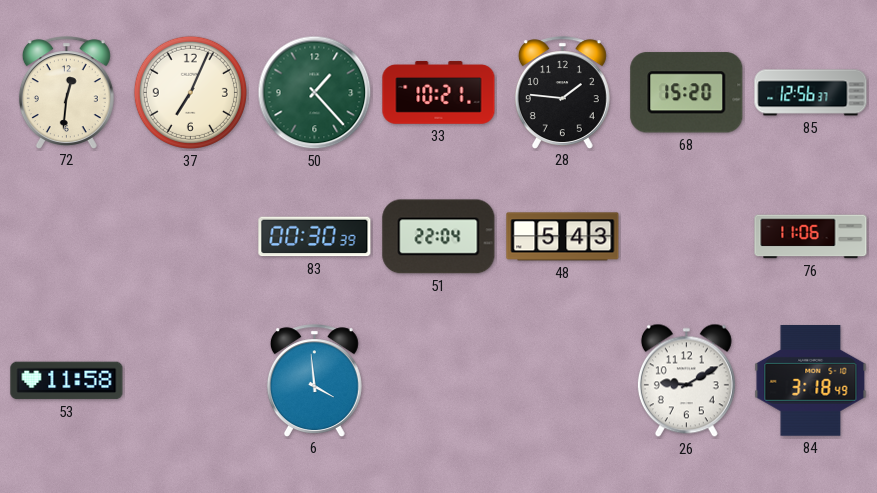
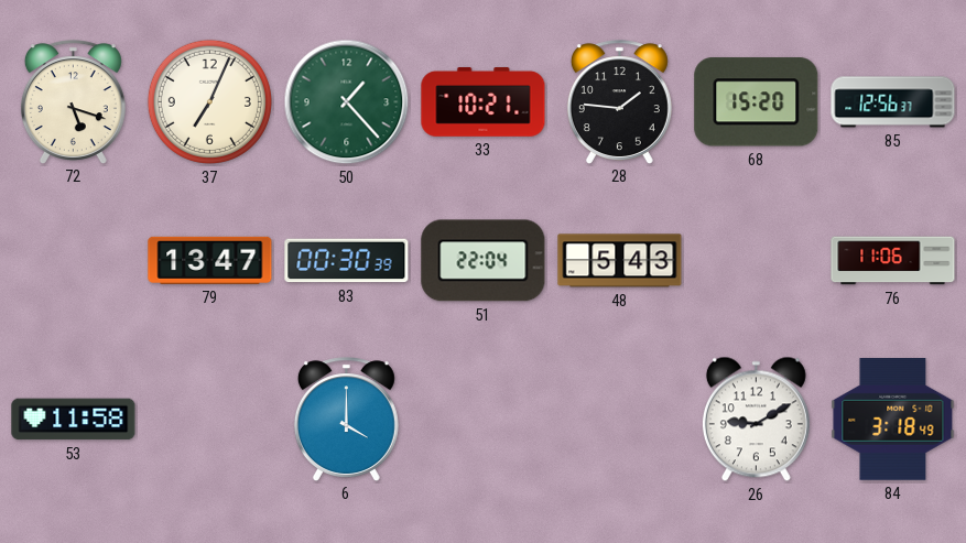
72: 12:31 -> 5:18 (73, 101)
79: none -> 13:47 (210, 260)
6: 3:59 -> 4:00 (346, 419)
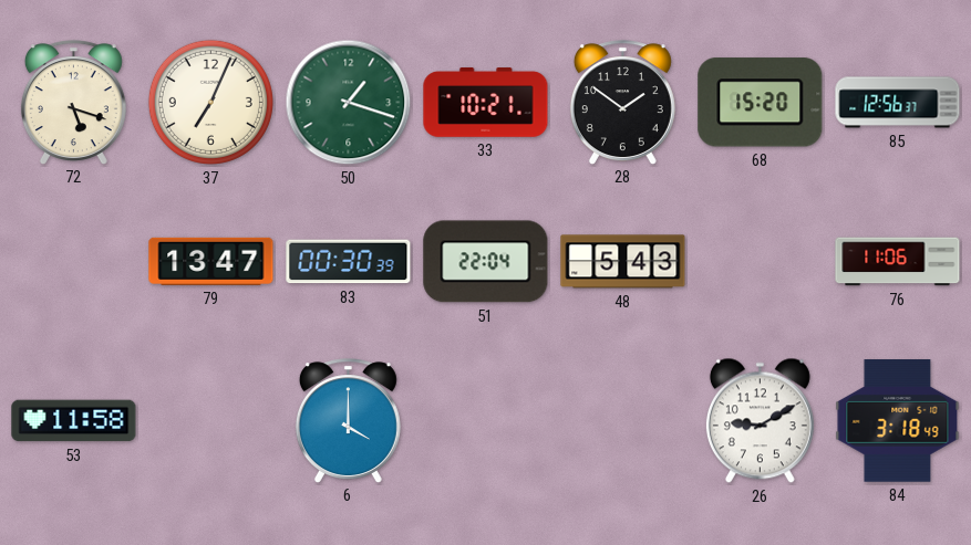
50: 1:23 -> 1:18 (349, 103)
28: 1:46 -> 1:51 (622, 102)
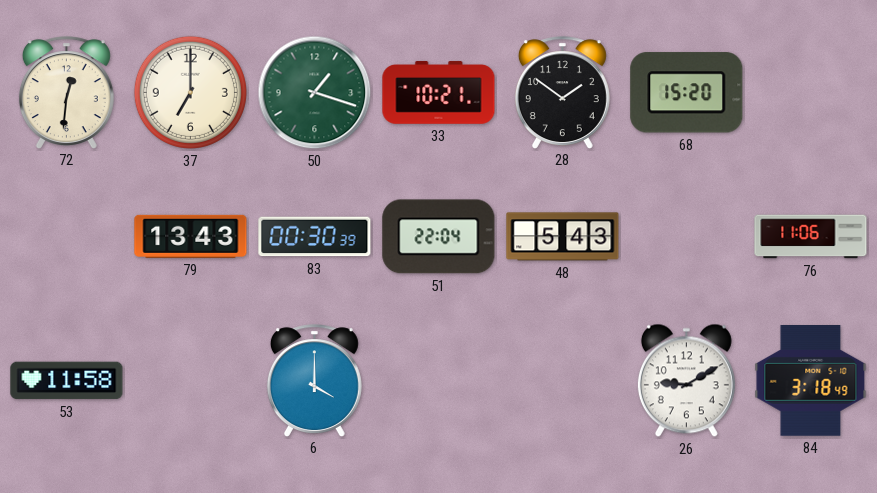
72: 5:18 -> 12:31 (66, 92)
37: 7:04 -> 7:00 (190, 92)
85: 12:56 -> none (898, 103)
79: 13:47 -> 13:43 (191, 236)
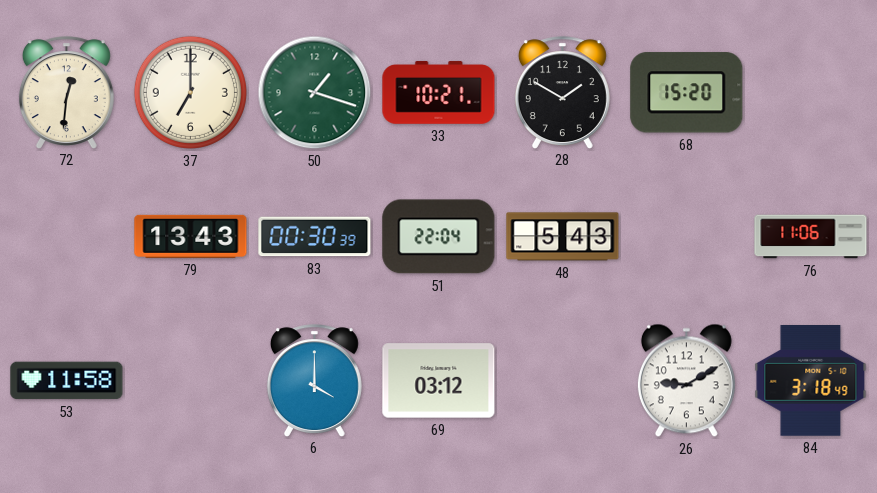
28: 1:51 -> 1:50 (562, 92)
69: none -> 03:12 (439, 381)
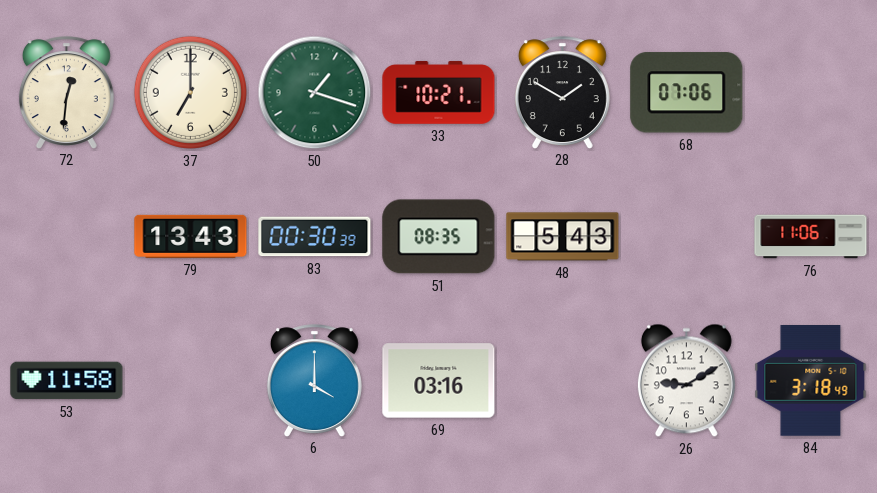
68: 15:20 -> 07:06 (687, 93)
51: 22:04 -> 08:35 (439, 237)
69: 03:12 -> 03:16 (439, 381)
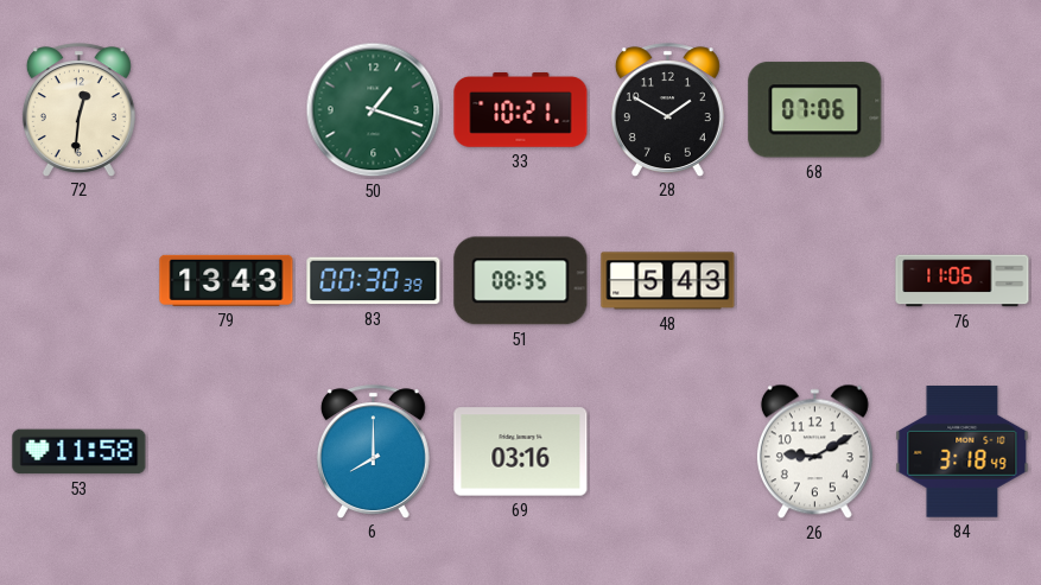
37: 7:00 -> none (190, 92)
6: 4:00 -> 8:00 (373, 451)
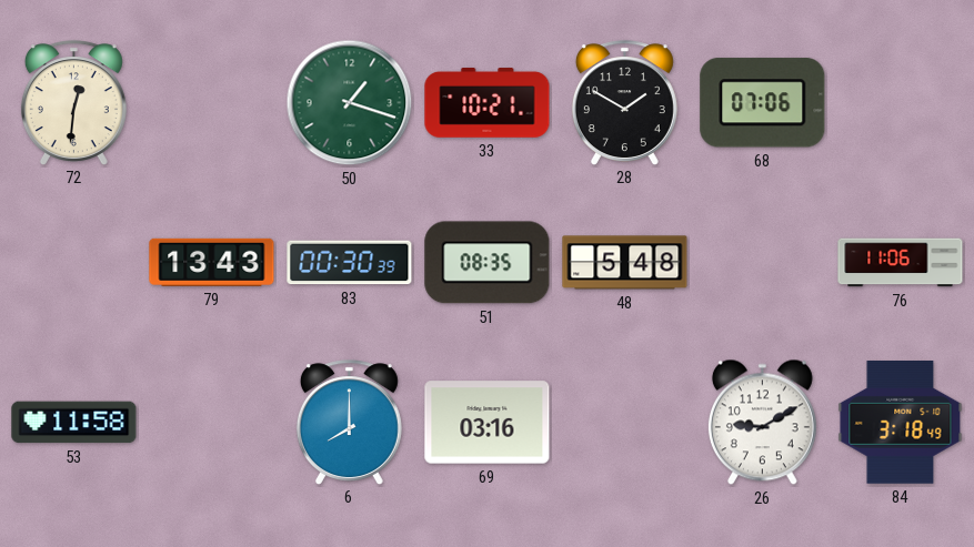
48: 5:43 -> 5:48 (625, 263)
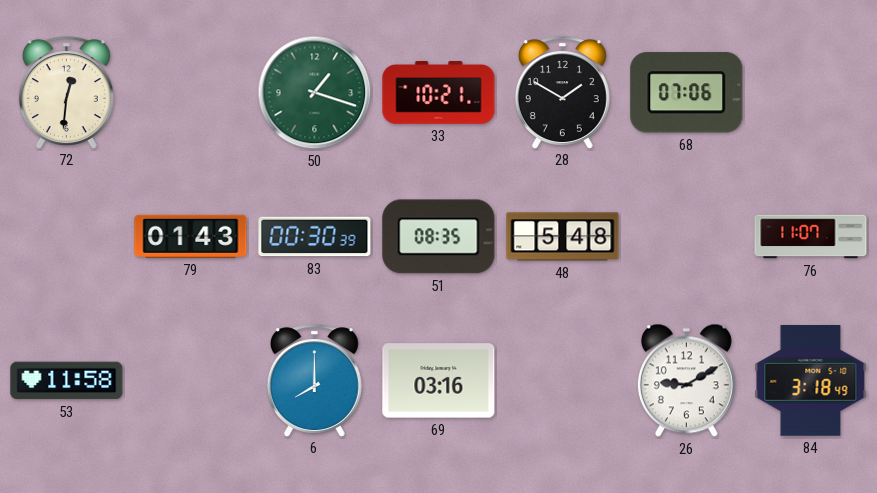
79: 13:43 -> 01:43 (191, 236)
76: 11:06 -> 11:07 (811, 237)
